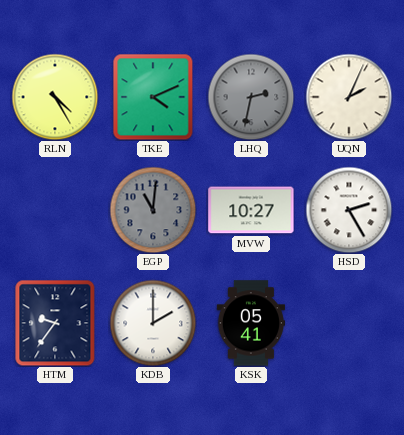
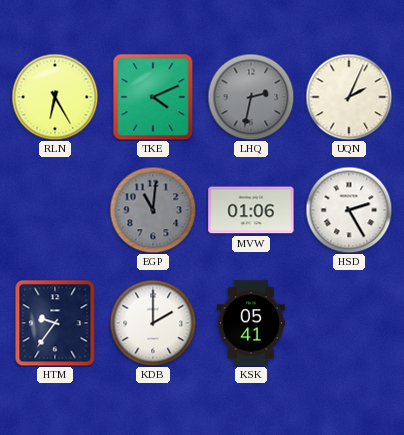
RLN: 4:25 -> 6:25 (55, 97)
MVW: 10:27 -> 01:06 (251, 210)
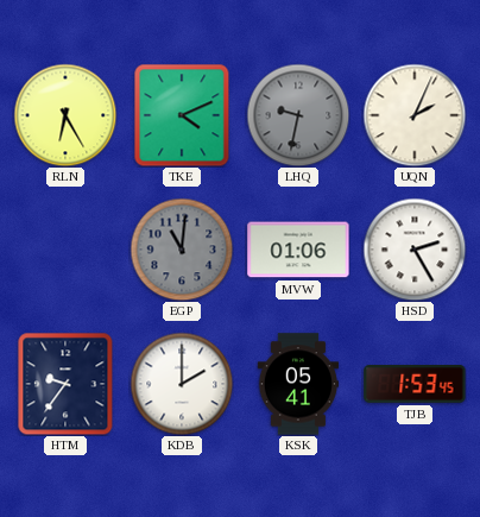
LHQ: 2:32 -> 9:32 (298, 115)
TJB: none -> 1:53 (415, 385)
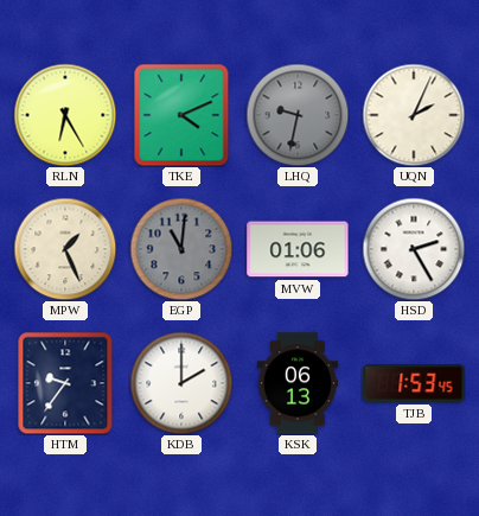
MPW: none -> 1:26 (65, 249)
KSK: 05:41 -> 06:13 (296, 383)
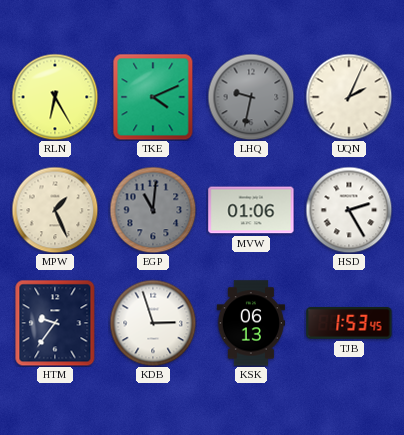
KDB: 2:00 -> 2:57 (153, 323)
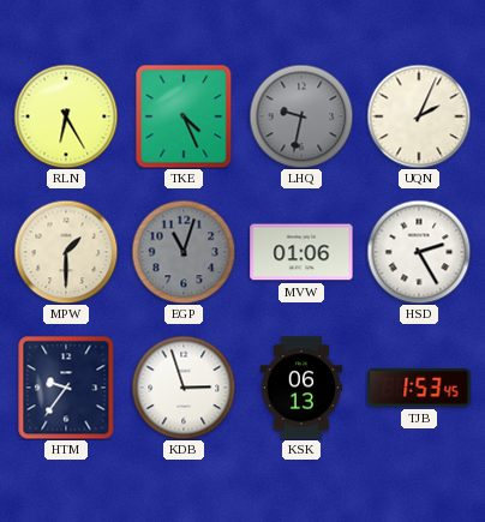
TKE: 4:11 -> 4:26 (184, 116)
MPW: 1:26 -> 1:30 (66, 252)
EGP: 11:01 -> 11:03 (184, 252)
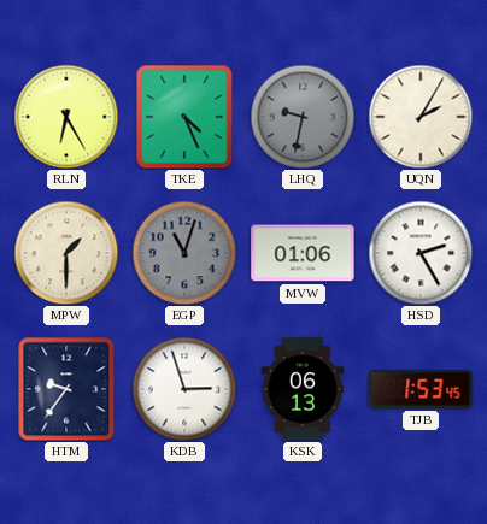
UQN: 2:04 -> 2:05 (421, 117)
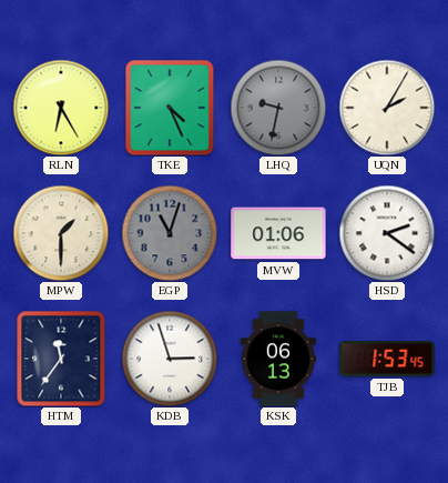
HSD: 2:25 -> 2:21 (387, 233)
HTM: 9:36 -> 11:36 (61, 359)
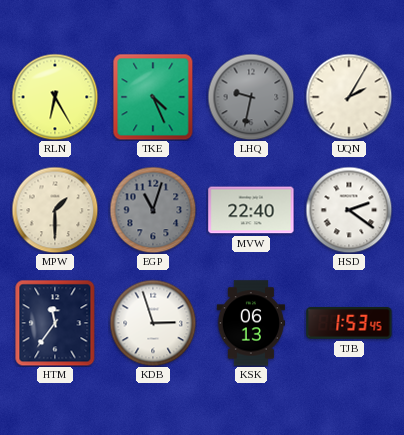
MVW: 01:06 -> 22:40 (251, 210)
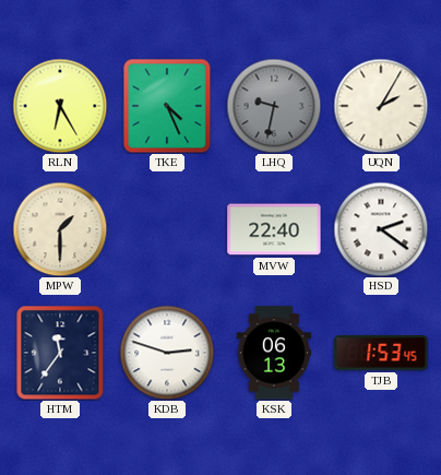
EGP: 11:03 -> none (153, 210)
KDB: 2:57 -> 2:48 (167, 353)
